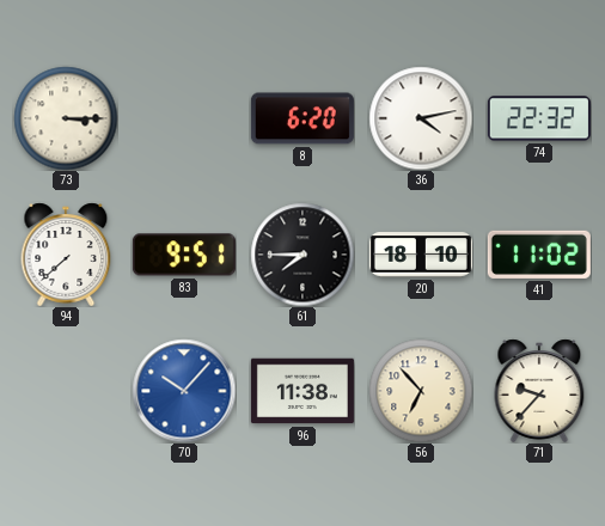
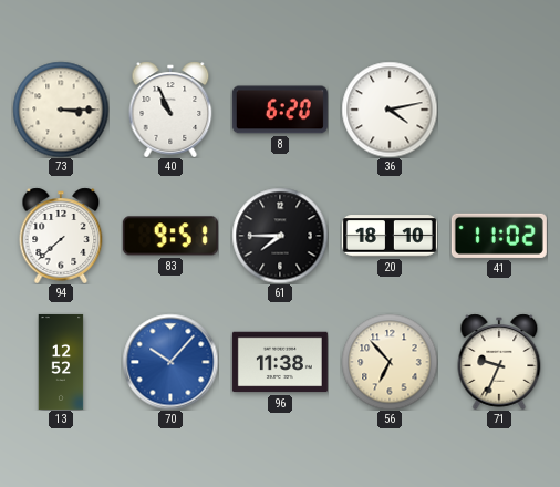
40: none -> 10:56 (170, 110)
74: 22:32 -> none (539, 118)
13: none -> 12:52 (61, 362)
71: 9:37 -> 9:34 (499, 362)
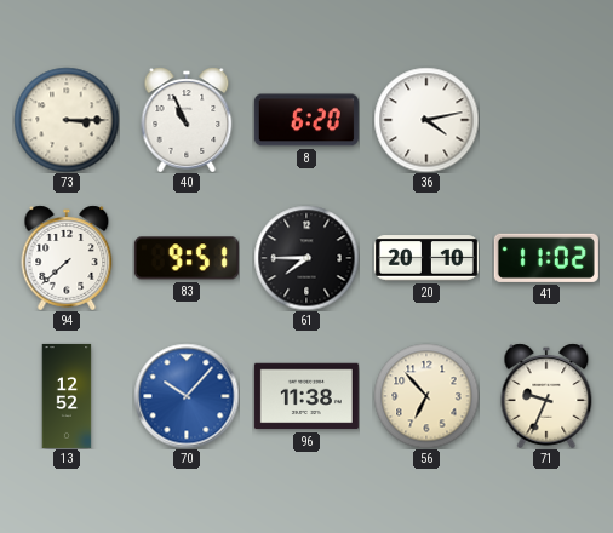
20: 18:10 -> 20:10 (426, 258)
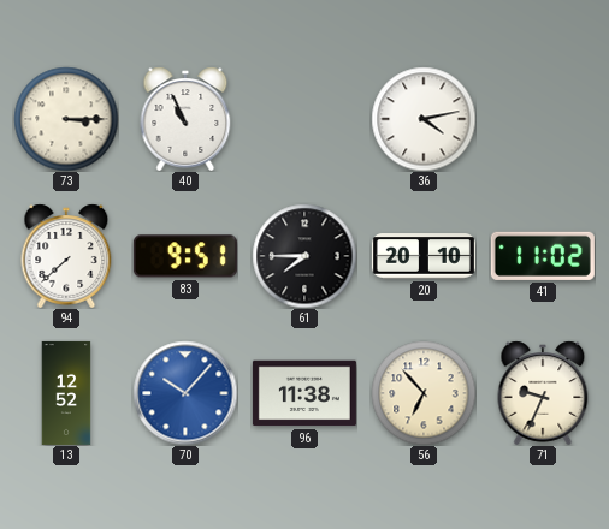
8: 6:20 -> none (306, 120)
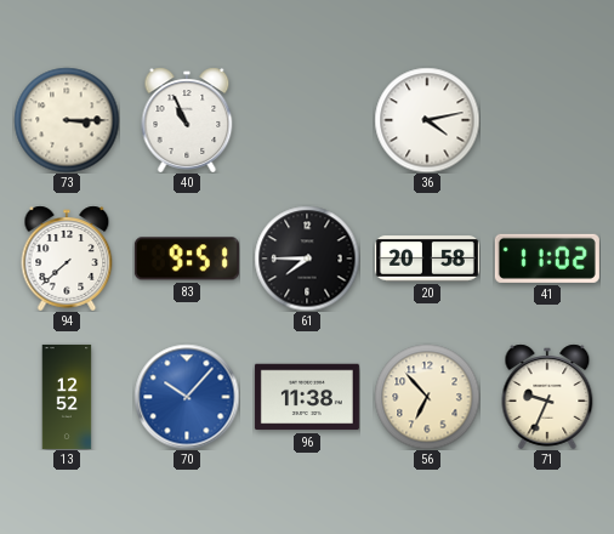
20: 20:10 -> 20:58 (427, 259)
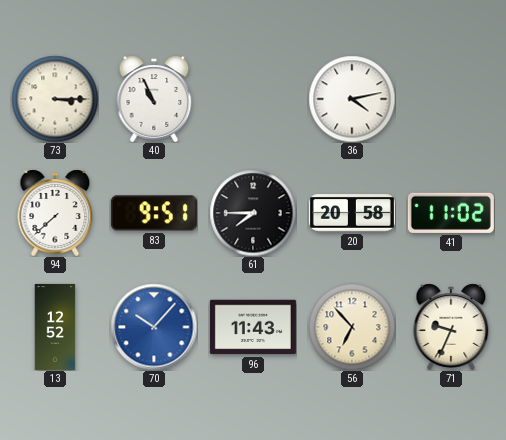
96: 11:38 -> 11:43 (253, 327)
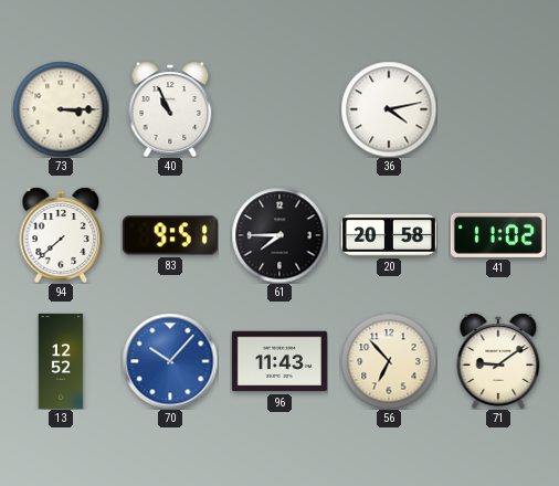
71: 9:34 -> 9:09 (498, 361)
